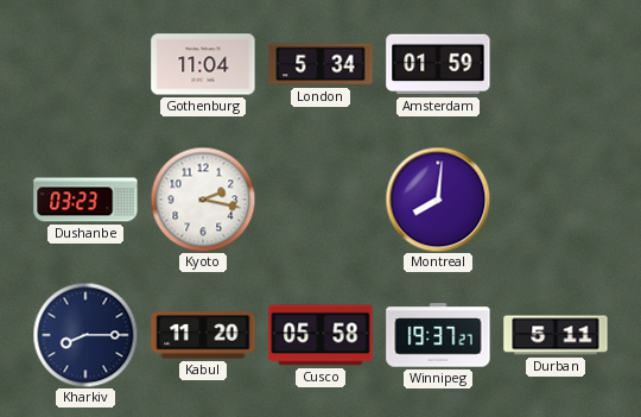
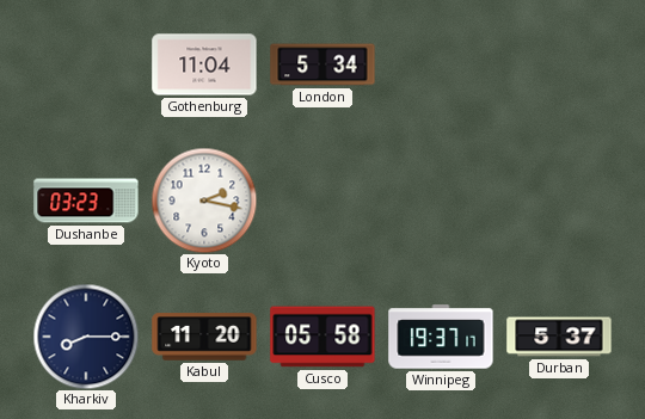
Amsterdam: 01:59 -> none (438, 64)
Montreal: 8:01 -> none (438, 200)
Winnipeg: 19:37:27 -> 19:37:17 (441, 337)
Durban: 5:11 -> 5:37 (559, 337)
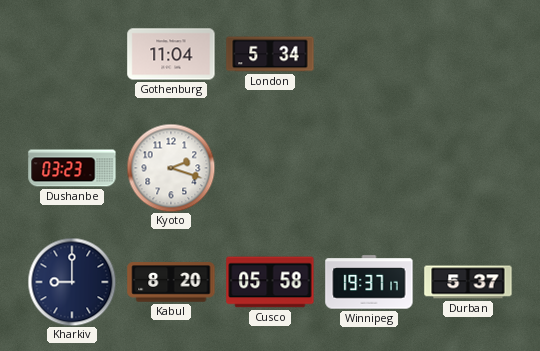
Kyoto: 2:17 -> 2:18 (171, 168)
Kharkiv: 8:15 -> 9:00 (72, 282)
Kabul: 11:20 -> 8:20 (171, 282)
